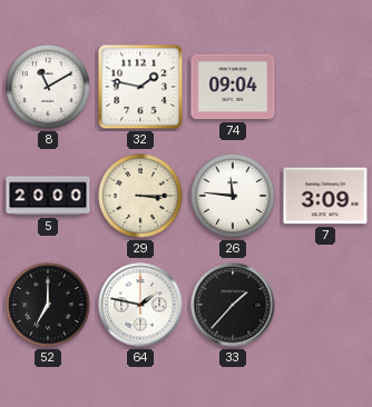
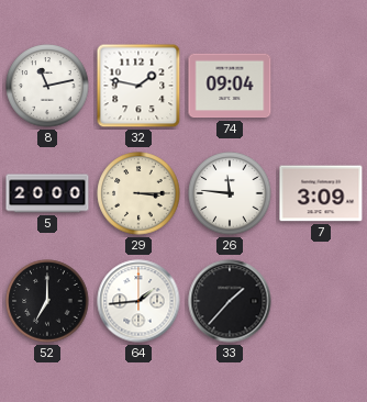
8: 11:10 -> 11:13 (47, 86)
64: 1:47 -> 1:44 (138, 301)
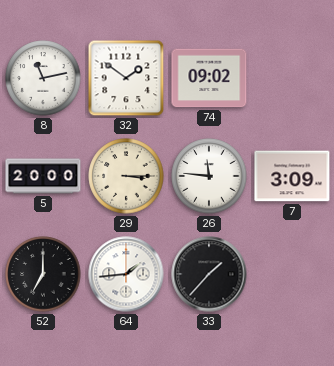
32: 1:47 -> 1:51 (126, 78)
74: 09:04 -> 09:02 (209, 78)
